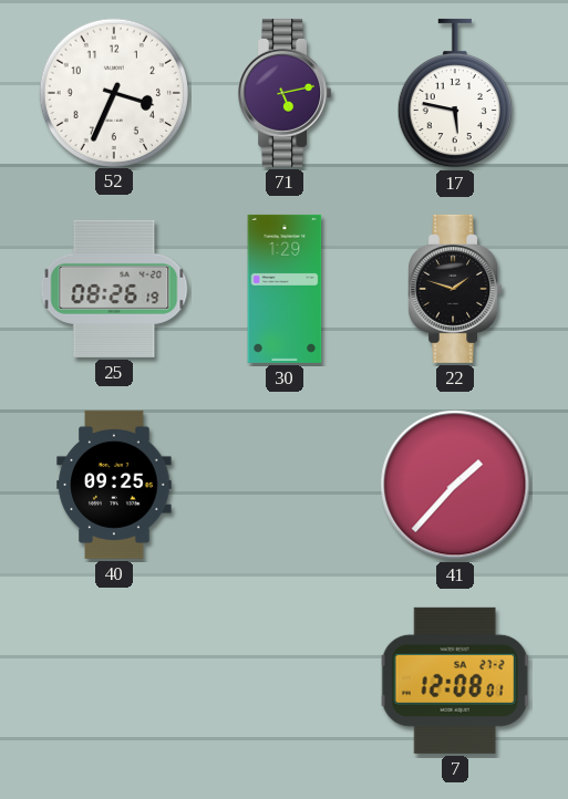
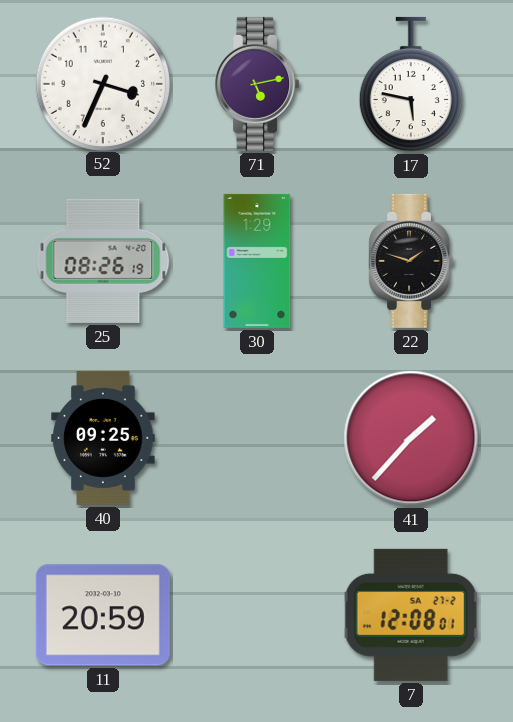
11: none -> 20:59 (103, 615)
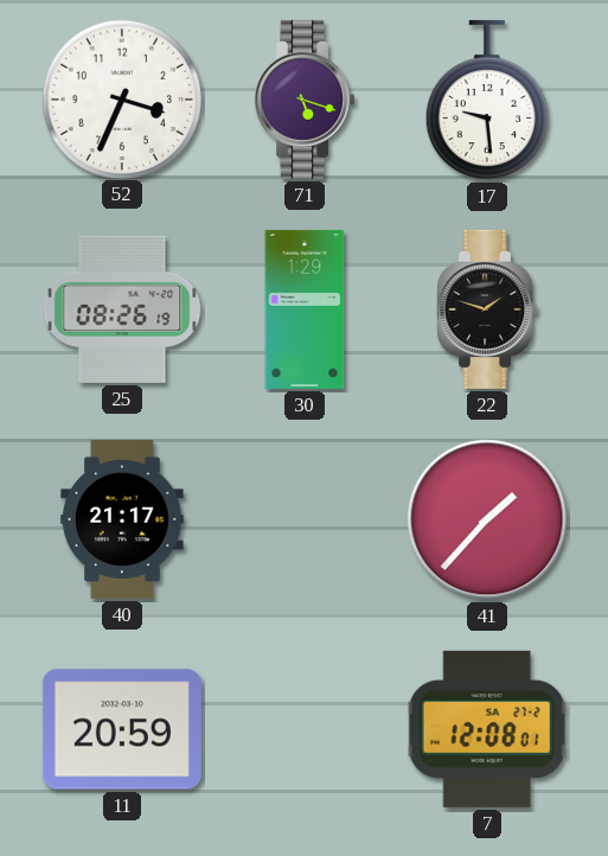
71: 5:13 -> 5:18 (305, 100)
17: 5:47 -> 9:29 (487, 100)
40: 09:25 -> 21:17 (122, 519)
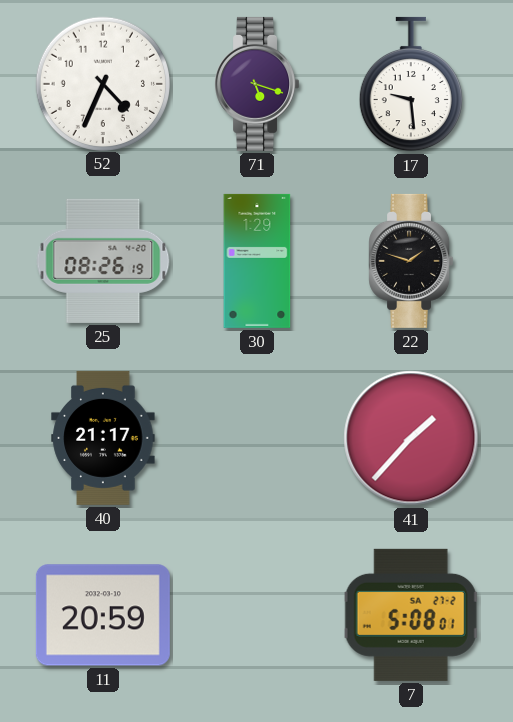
52: 3:34 -> 4:34 (102, 83)
7: 12:08 -> 5:08 (411, 615)
